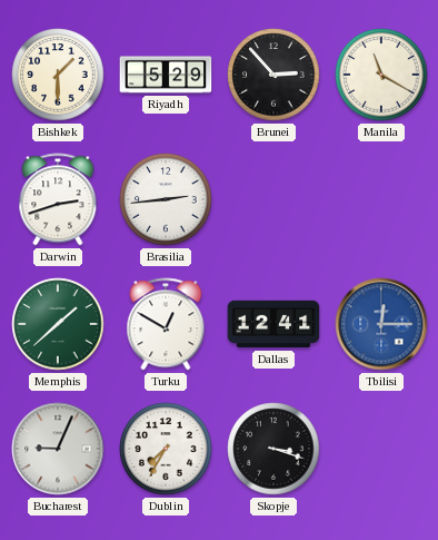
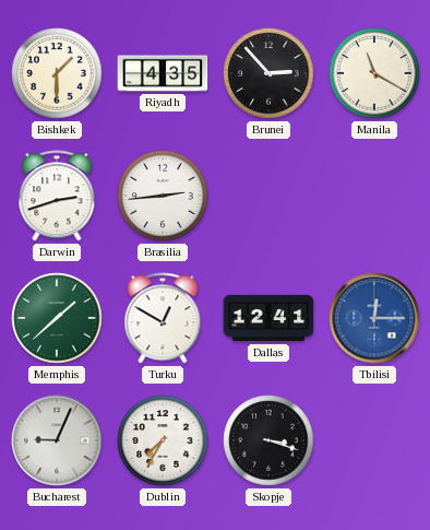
Riyadh: 5:29 -> 4:35 (163, 73)
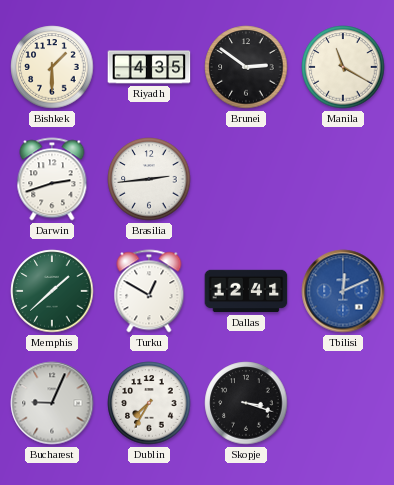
Brunei: 2:53 -> 2:51 (246, 67)
Tbilisi: 12:15 -> 12:11 (343, 291)
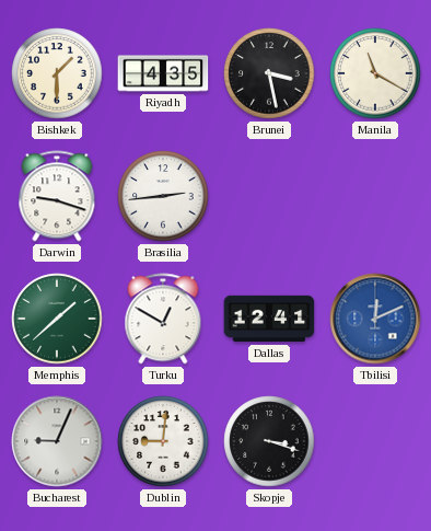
Brunei: 2:51 -> 3:28 (269, 73)
Darwin: 2:42 -> 9:18 (57, 196)
Dublin: 7:35 -> 9:01 (163, 441)
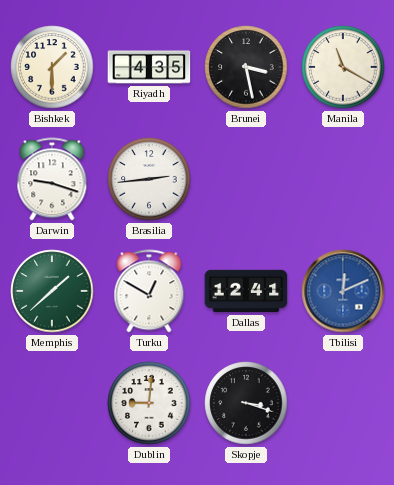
Bucharest: 9:04 -> none (57, 441)
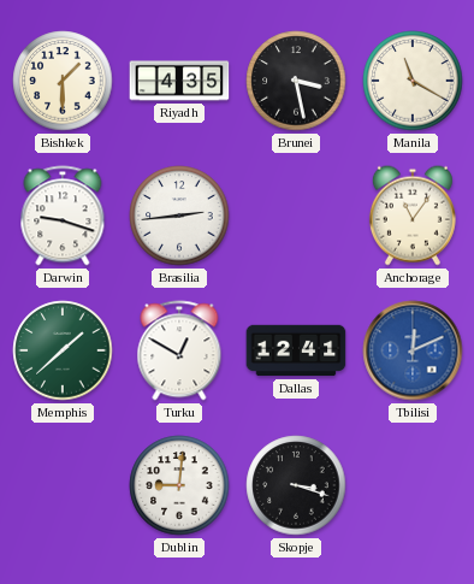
Anchorage: none -> 11:06 (413, 216)
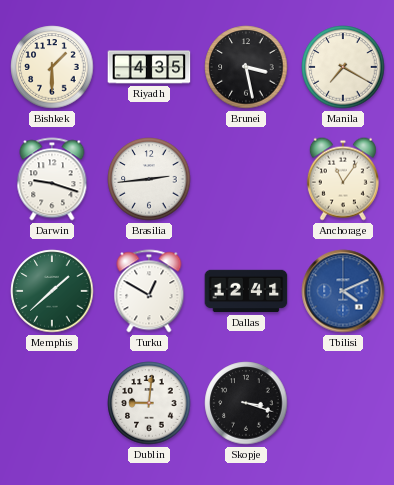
Manila: 11:20 -> 7:20 (343, 67)
Tbilisi: 12:11 -> 4:11 (343, 291)
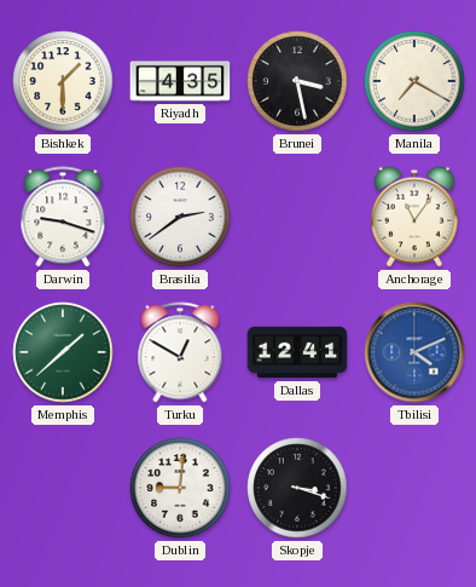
Brasilia: 2:44 -> 2:39 (180, 217)
